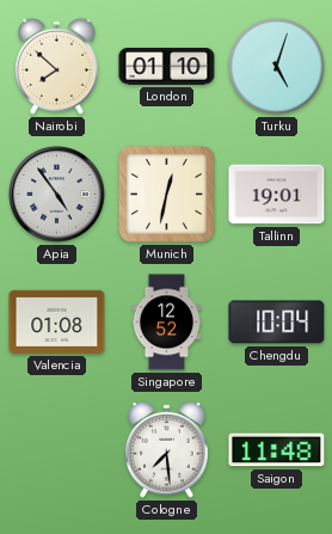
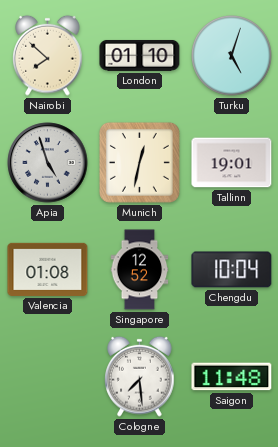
Apia: 4:54 -> 4:57 (48, 163)
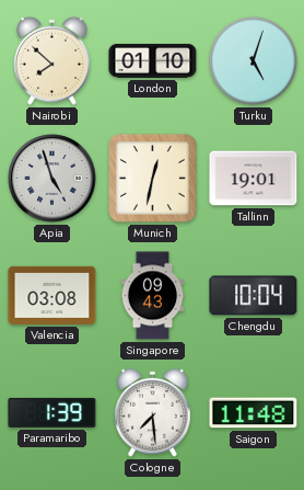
Valencia: 01:08 -> 03:08 (52, 295)
Singapore: 12:52 -> 09:43 (153, 296)
Paramaribo: none -> 1:39 (52, 412)
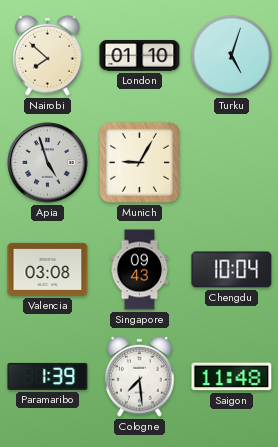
Munich: 12:32 -> 9:05 (139, 162)
Tallinn: 19:01 -> none (254, 179)
